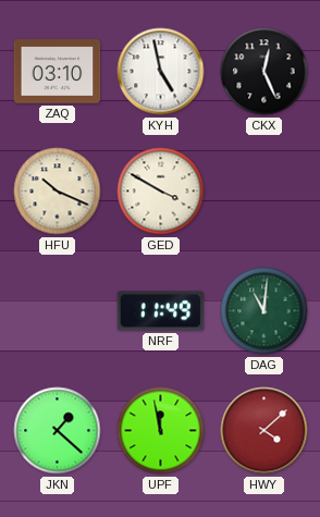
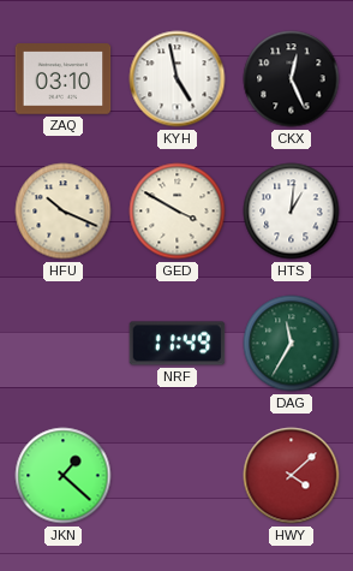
HTS: none -> 1:01 (292, 212)
DAG: 11:01 -> 11:35 (292, 344)
UPF: 11:58 -> none (161, 431)
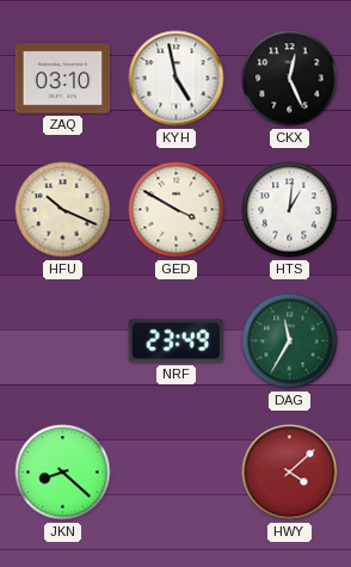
NRF: 11:49 -> 23:49 (177, 341)
JKN: 1:22 -> 8:22 (63, 473)
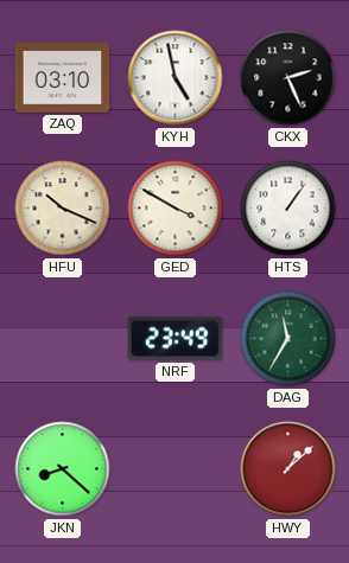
CKX: 12:26 -> 2:26 (288, 78)
HTS: 1:01 -> 1:06 (288, 209)
HWY: 4:08 -> 1:08 (288, 469)
